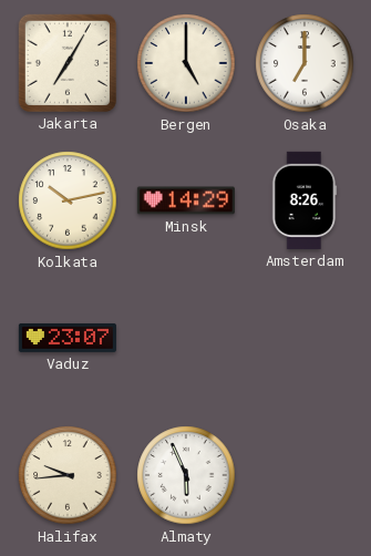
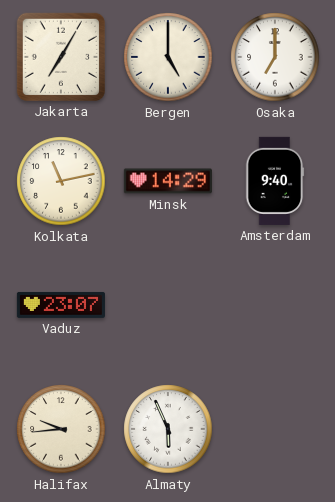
Kolkata: 10:13 -> 11:13 (61, 181)
Amsterdam: 8:26 -> 9:40 (275, 181)
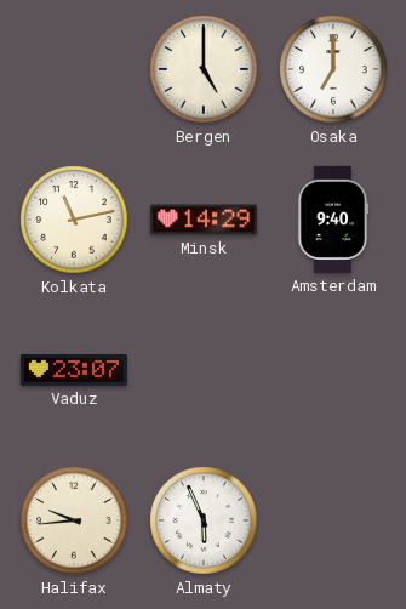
Jakarta: 7:05 -> none (61, 57)
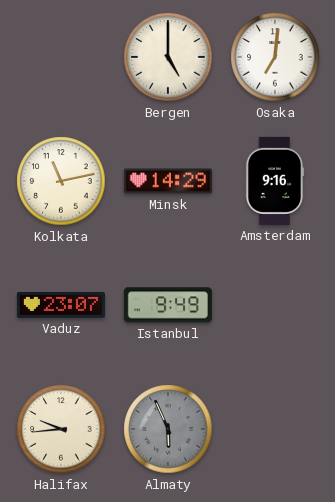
Osaka: 7:00 -> 7:01 (275, 57)
Amsterdam: 9:40 -> 9:16 (275, 181)
Istanbul: none -> 9:49 (168, 305)
Almaty dial: white -> grey (168, 429)
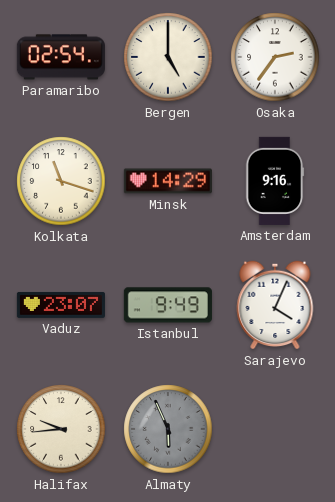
Paramaribo: none -> 02:54 (61, 57)
Osaka: 7:01 -> 2:36 (275, 57)
Kolkata: 11:13 -> 11:18 (61, 181)
Sarajevo: none -> 4:04 (275, 305)
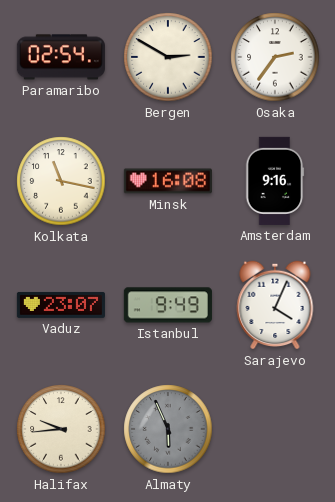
Bergen: 5:00 -> 2:50 (168, 57)
Kolkata: 11:18 -> 11:17 (61, 181)
Minsk: 14:29 -> 16:08 (168, 181)
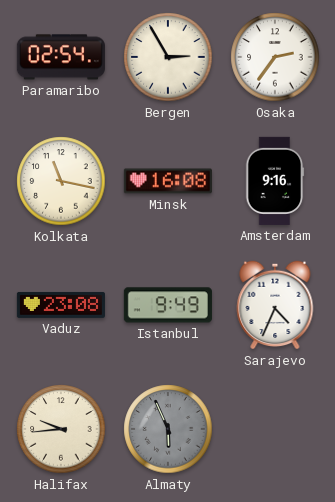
Bergen: 2:50 -> 2:55 (168, 57)
Vaduz: 23:07 -> 23:08 (61, 305)
Sarajevo: 4:04 -> 4:34 (275, 305)
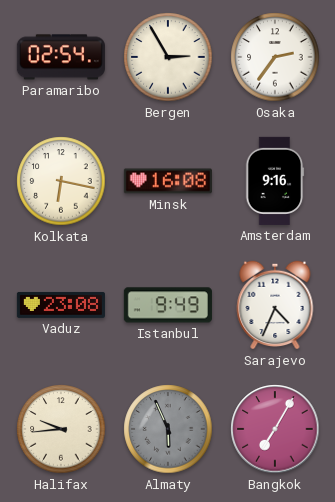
Kolkata: 11:17 -> 6:17 (61, 181)
Bangkok: none -> 7:05 (275, 429)
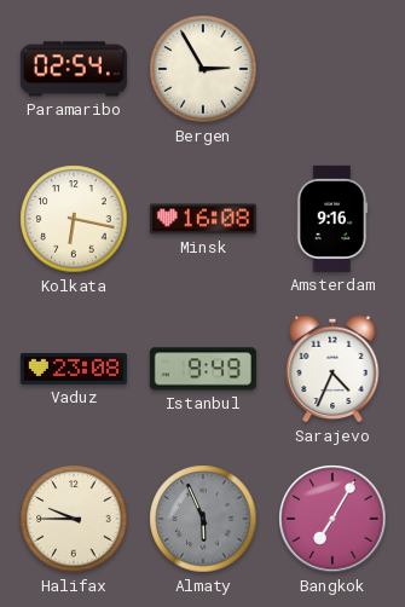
Osaka: 2:36 -> none (275, 57)
Halifax: 9:44 -> 9:45 (74, 519)
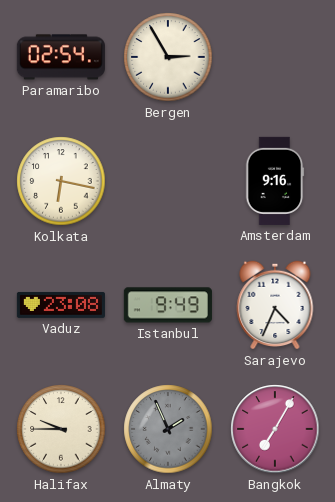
Minsk: 16:08 -> none (203, 219)
Almaty: 5:56 -> 1:56 (168, 429)
